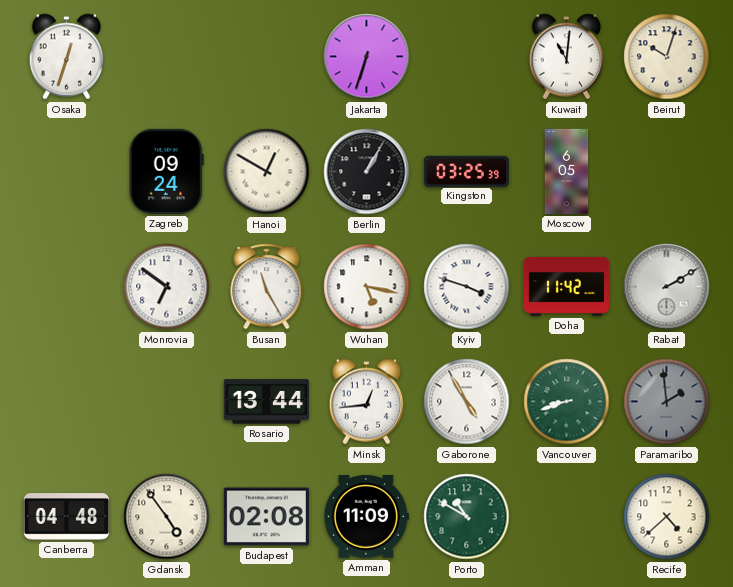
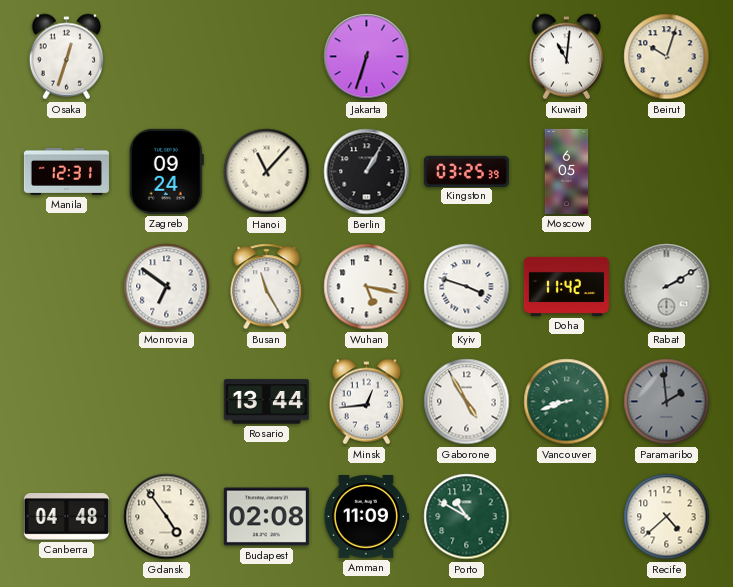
Manila: none -> 12:31 (66, 171)
Hanoi: 12:50 -> 11:07 (267, 172)
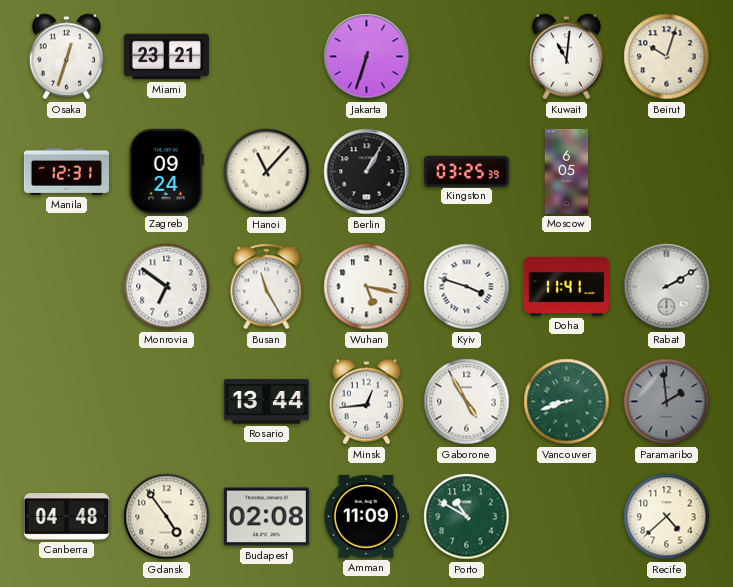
Miami: none -> 23:21 (166, 57)
Doha: 11:42 -> 11:41 (566, 286)
